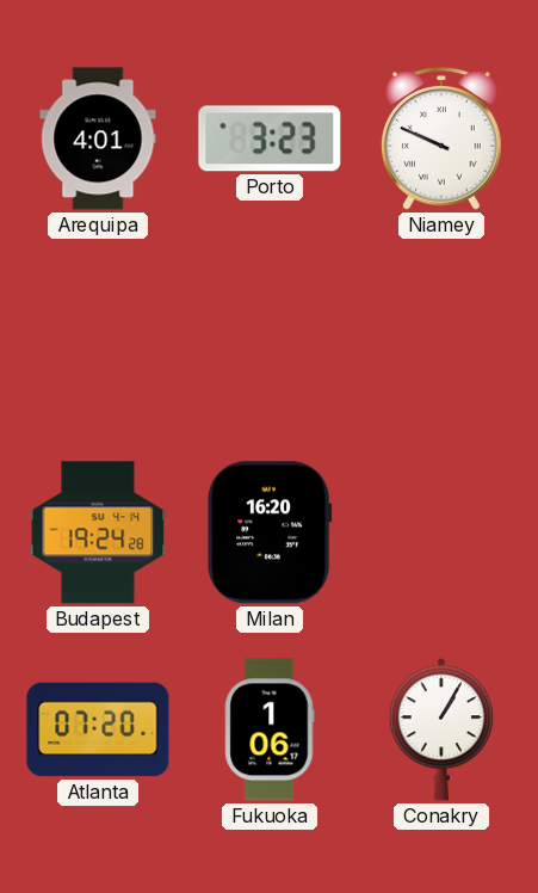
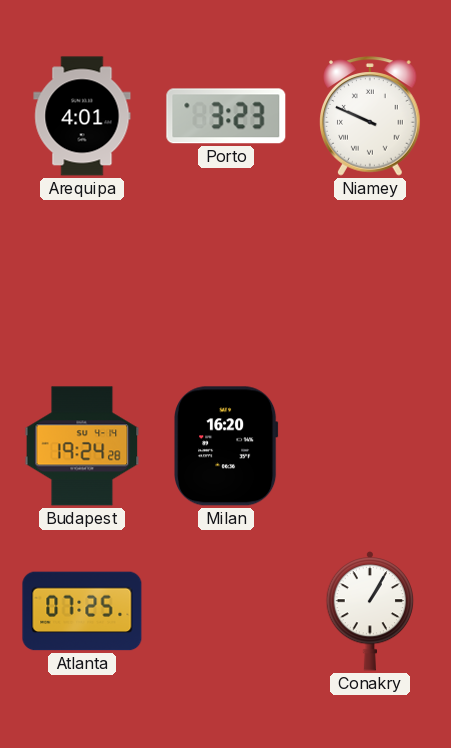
Atlanta: 07:20 -> 07:25 (82, 611)
Fukuoka: 1:06 -> none (270, 729)
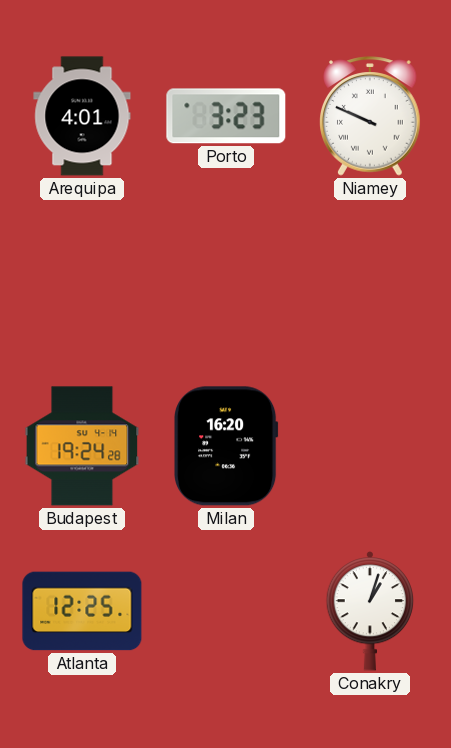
Atlanta: 07:25 -> 12:25 (82, 611)
Conakry: 1:05 -> 1:03 (370, 612)
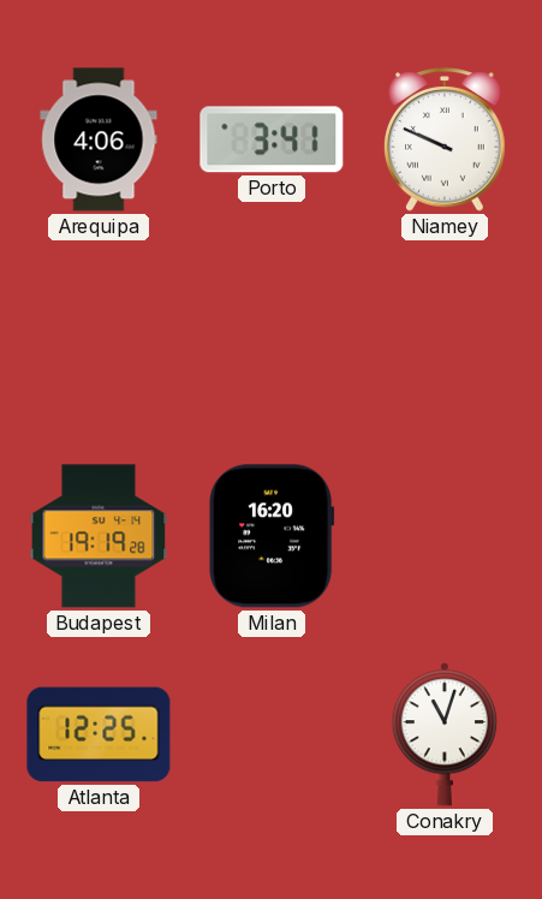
Arequipa: 4:01 -> 4:06 (99, 139)
Porto: 3:23 -> 3:41 (272, 139)
Budapest: 19:24 -> 19:19 (99, 536)
Conakry: 1:03 -> 11:03 (445, 736)
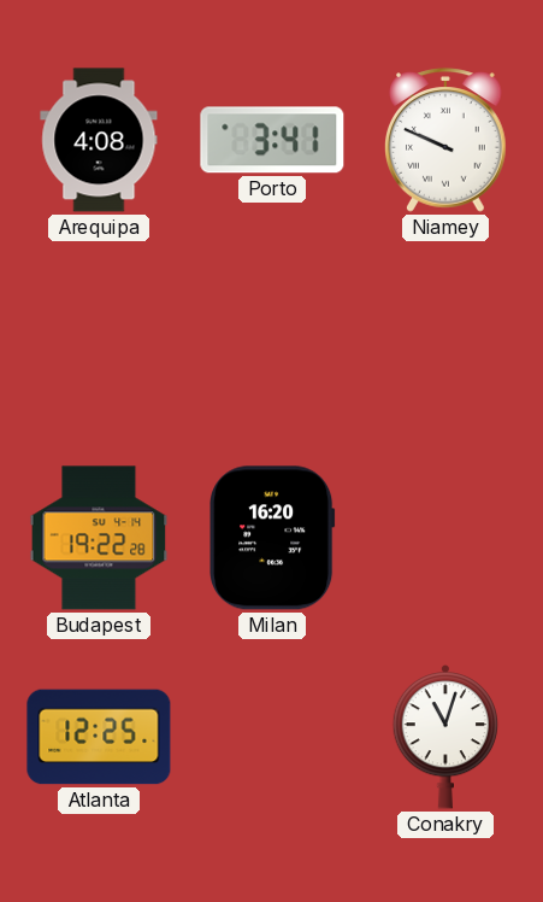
Arequipa: 4:06 -> 4:08 (99, 140)
Budapest: 19:19 -> 19:22 (99, 538)
